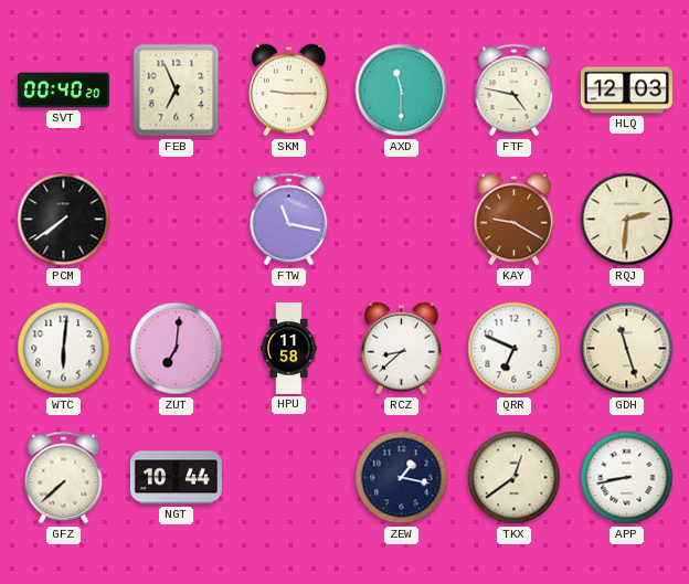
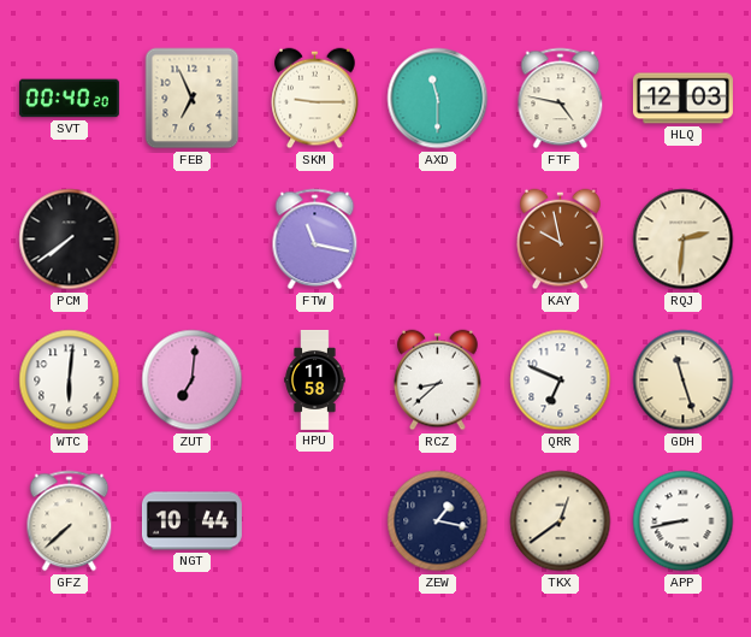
KAY: 9:20 -> 9:58 (561, 240)
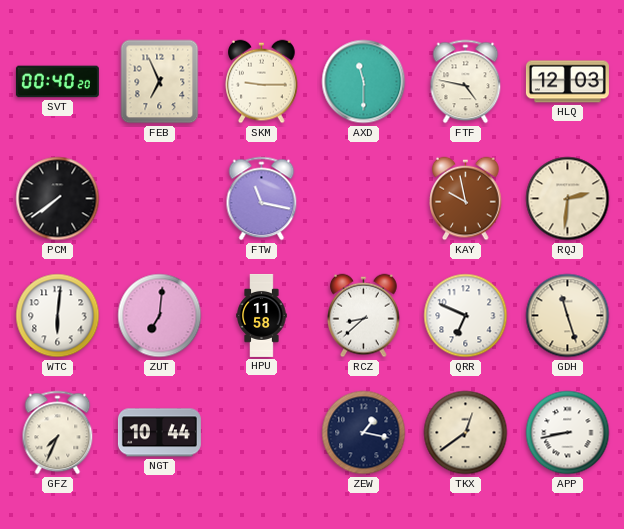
GFZ: 7:38 -> 7:34 (58, 433)
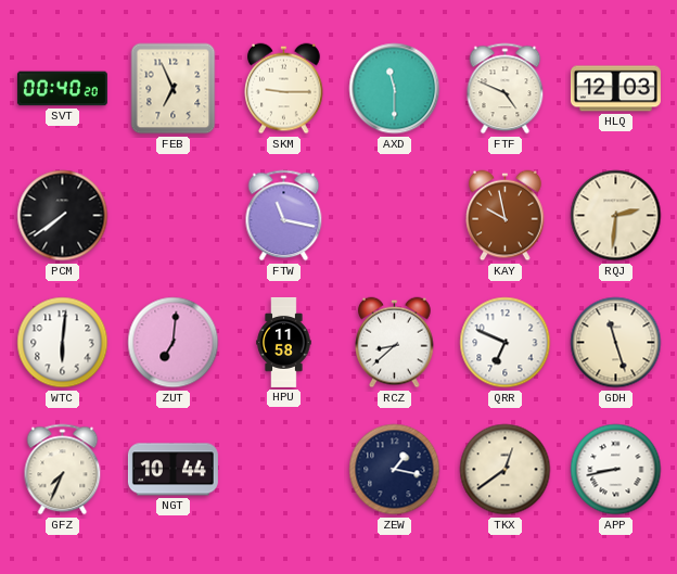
FTF: 4:47 -> 4:49 (506, 89)
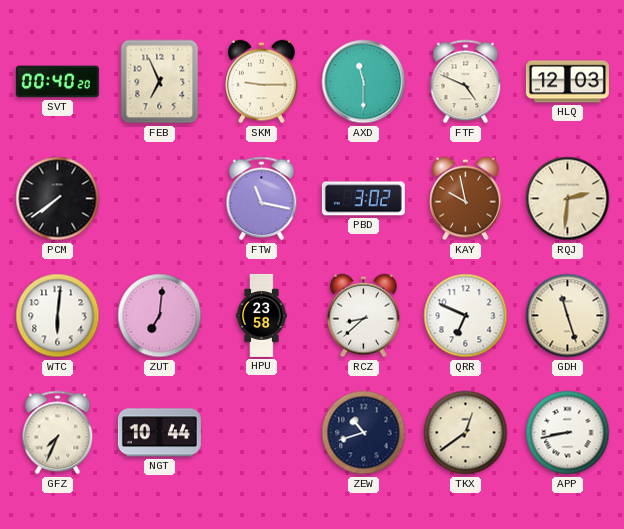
PBD: none -> 3:02 (363, 199)
HPU: 11:58 -> 23:58 (262, 315)
ZEW: 1:17 -> 10:42 (364, 433)
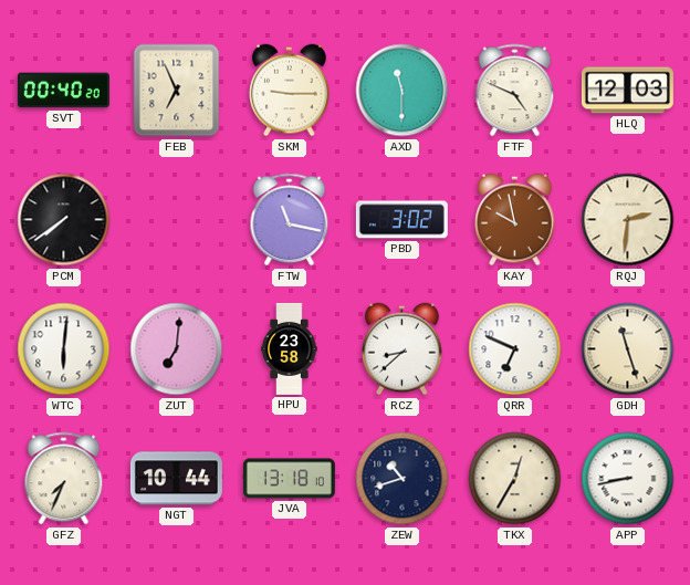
JVA: none -> 13:18 (289, 479)
TKX: 12:39 -> 12:35 (515, 479)
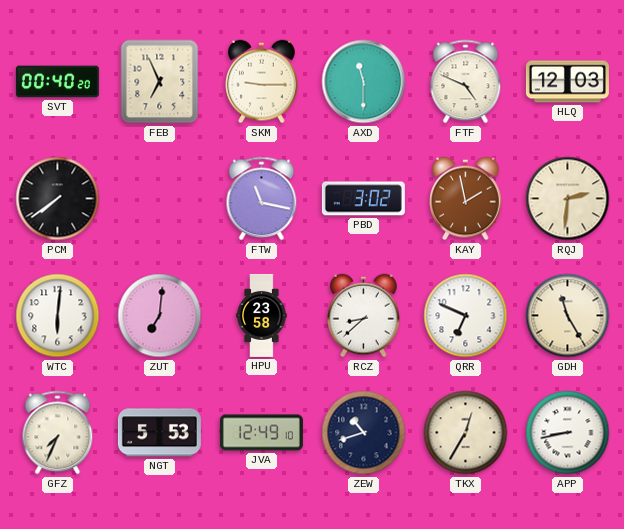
KAY: 9:58 -> 1:58 (466, 199)
GDH: 11:27 -> 11:25 (568, 316)
NGT: 10:44 -> 5:53 (159, 433)
JVA: 13:18 -> 12:49 (261, 433)
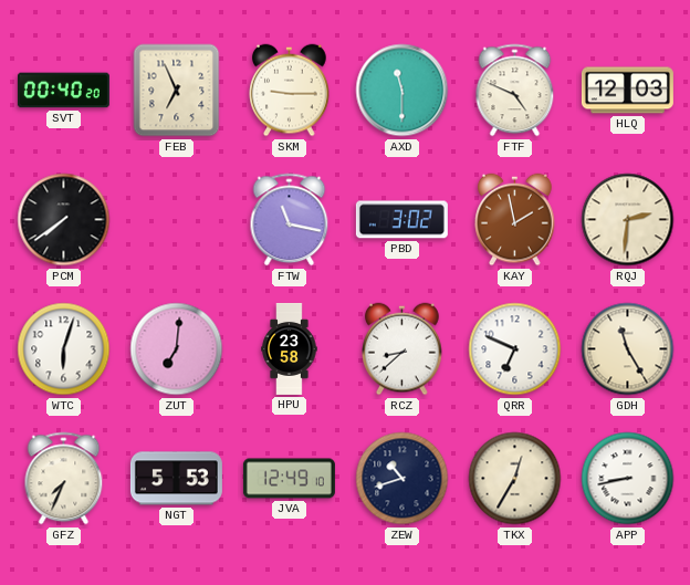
WTC: 6:01 -> 6:03 (64, 349)
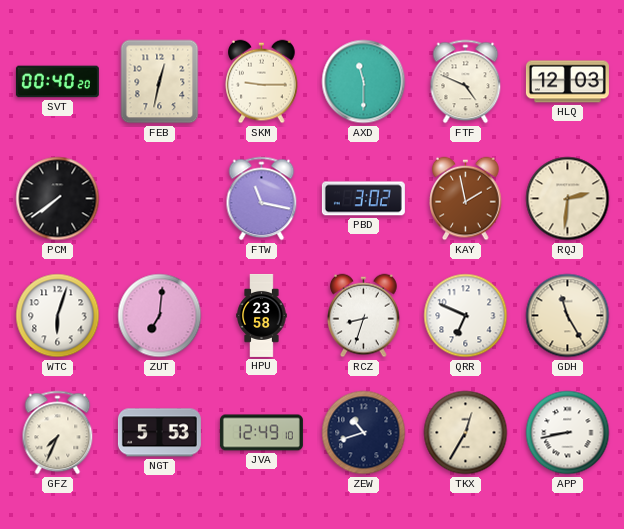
FEB: 6:56 -> 12:32 (160, 82)
RCZ: 8:38 -> 8:33 (364, 316)
